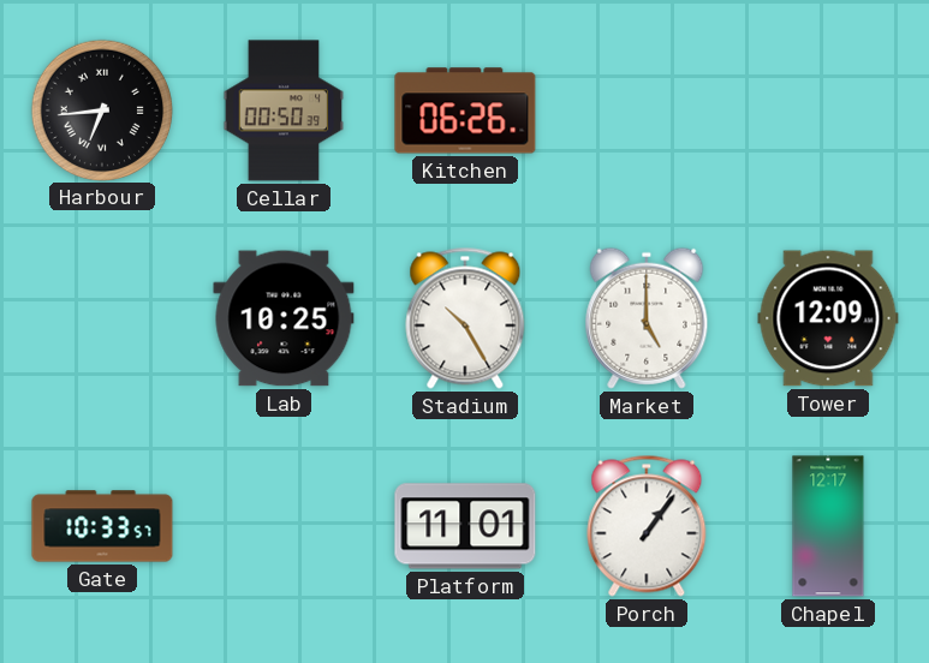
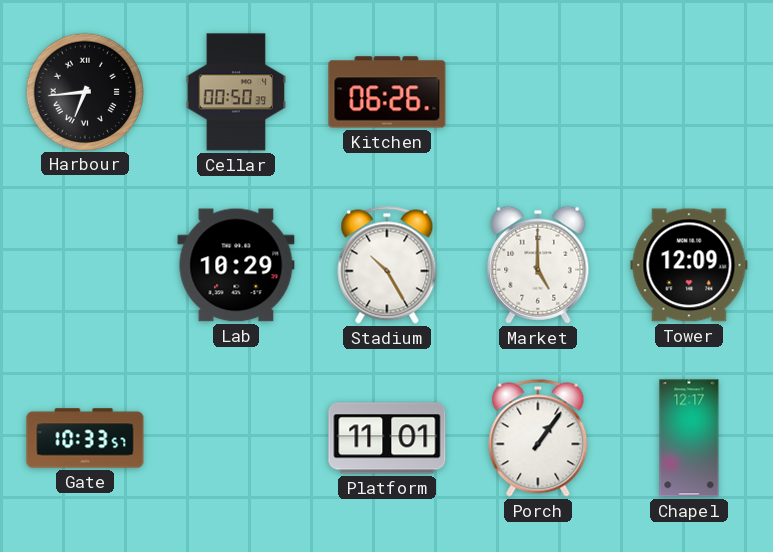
Lab: 10:25 -> 10:29 (236, 265)
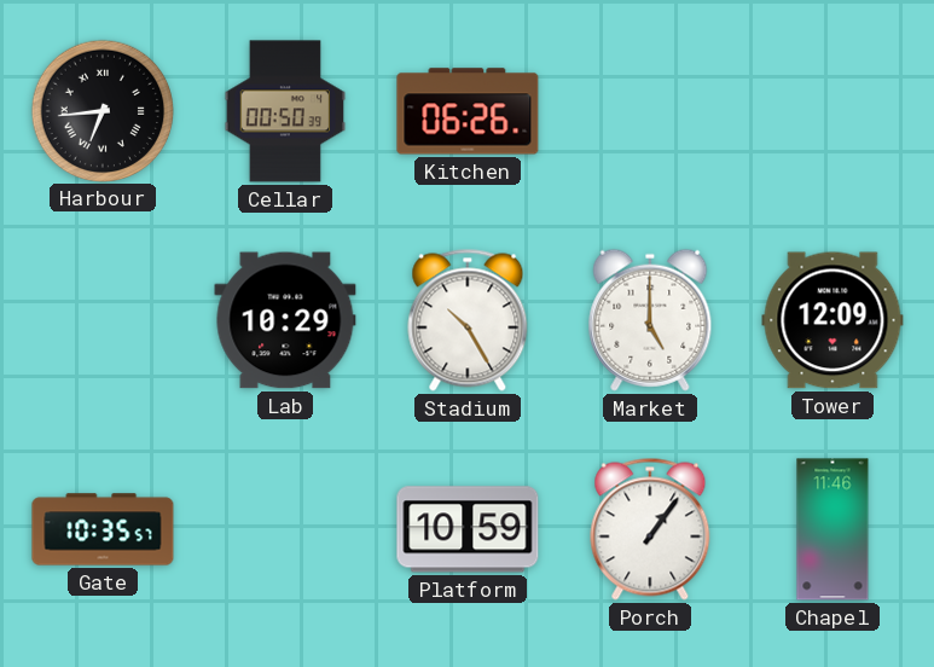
Gate: 10:33 -> 10:35 (103, 529)
Platform: 11:01 -> 10:59 (468, 529)
Chapel: 12:17 -> 11:46 (833, 529)
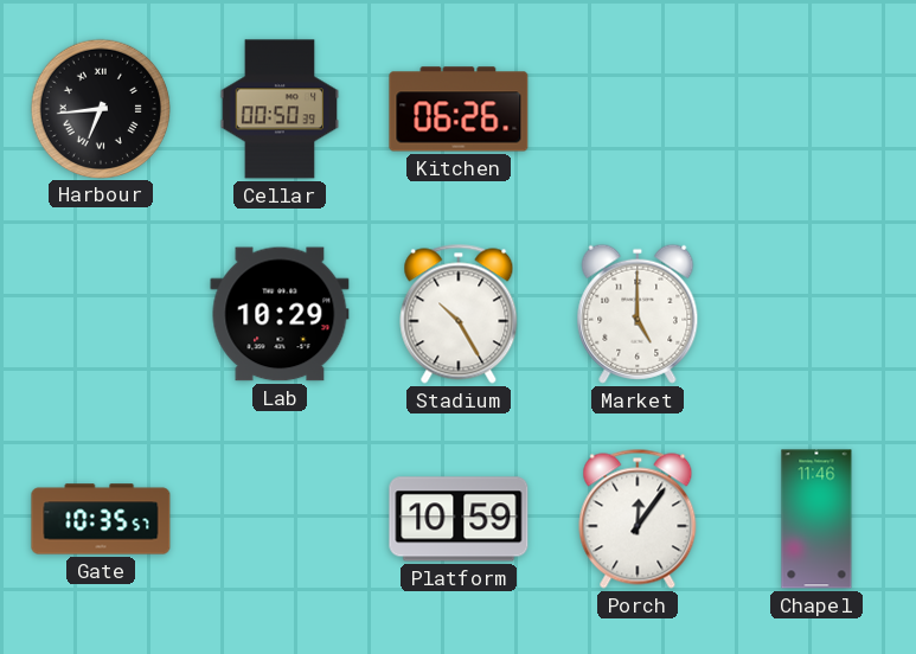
Tower: 12:09 -> none (833, 320)
Porch: 1:06 -> 12:06 (638, 519)
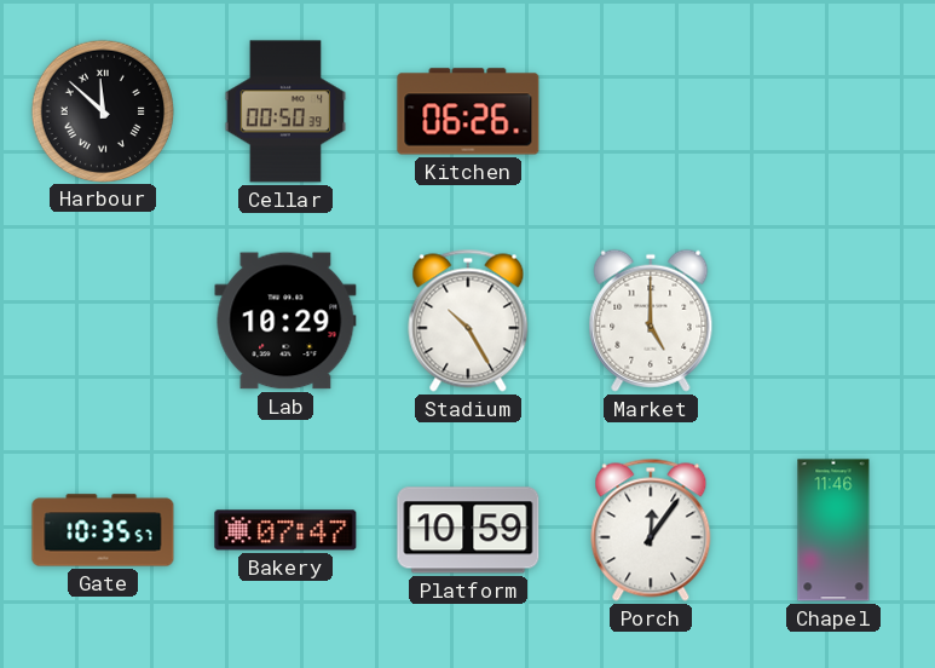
Harbour: 6:44 -> 11:52 (102, 110)
Bakery: none -> 07:47 (285, 530)
